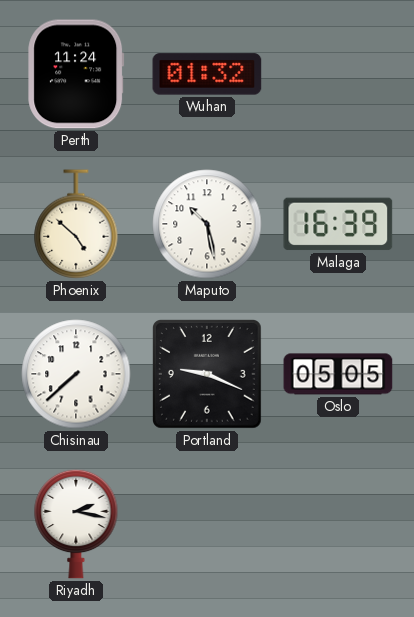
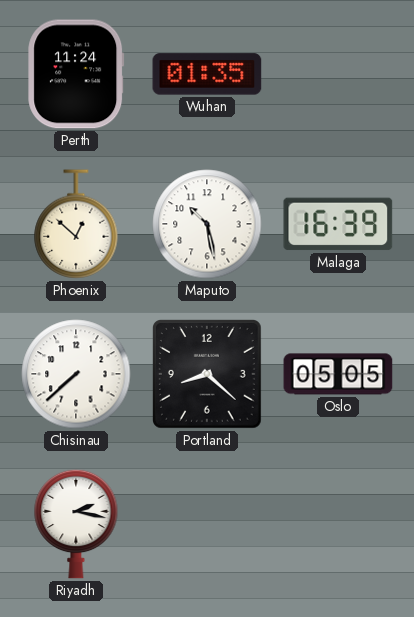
Wuhan: 01:32 -> 01:35 (207, 74)
Phoenix: 4:52 -> 12:52 (76, 224)
Portland: 9:19 -> 8:22 (208, 375)
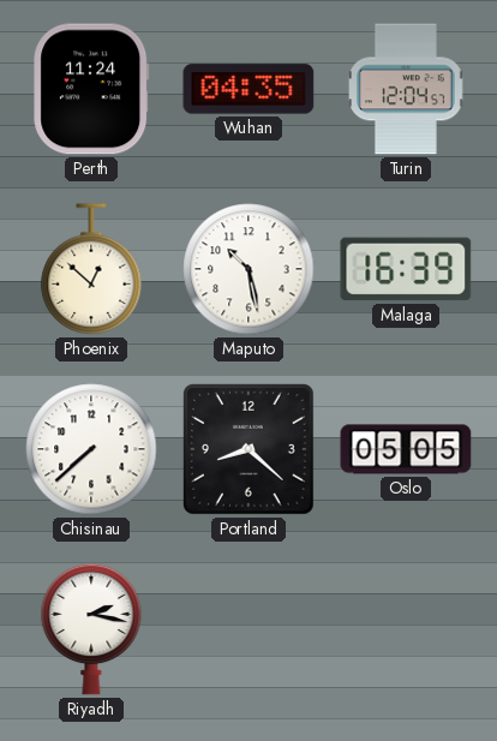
Wuhan: 01:35 -> 04:35 (248, 89)
Turin: none -> 12:04 (407, 89)
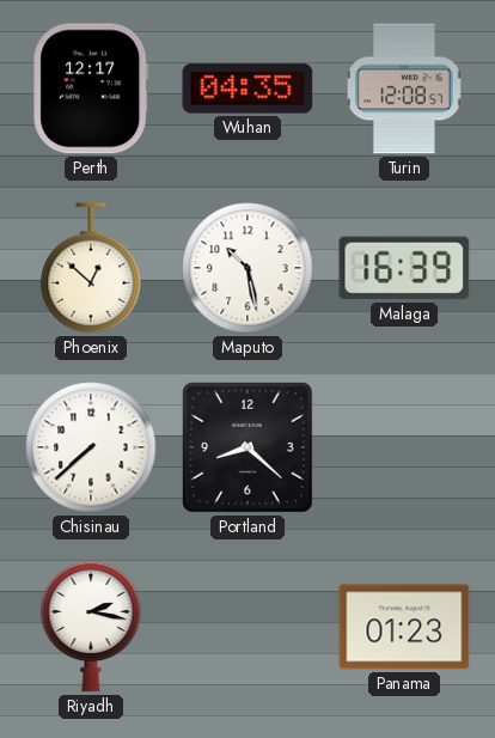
Perth: 11:24 -> 12:17 (91, 89)
Turin: 12:04 -> 12:08 (405, 89)
Oslo: 05:05 -> none (406, 449)
Panama: none -> 01:23 (404, 627)
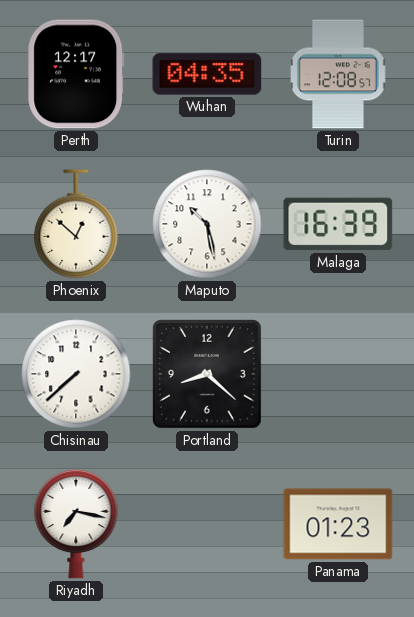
Riyadh: 2:17 -> 7:17 (76, 524)
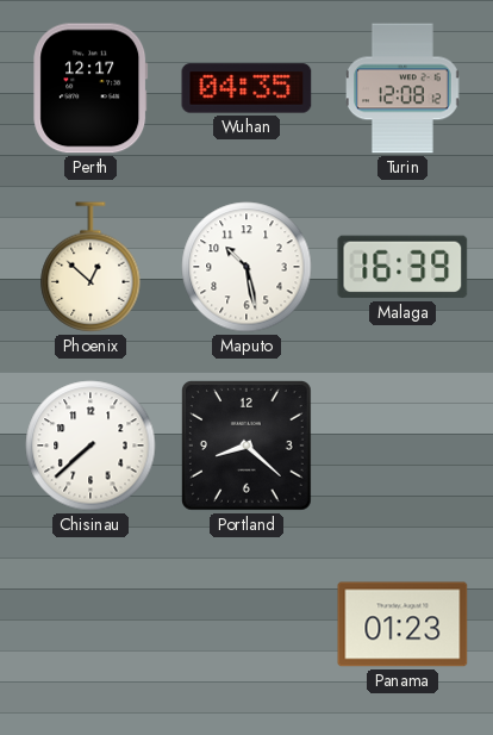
Turin: 12:08:57 -> 12:08:12 (404, 88)
Riyadh: 7:17 -> none (76, 524)
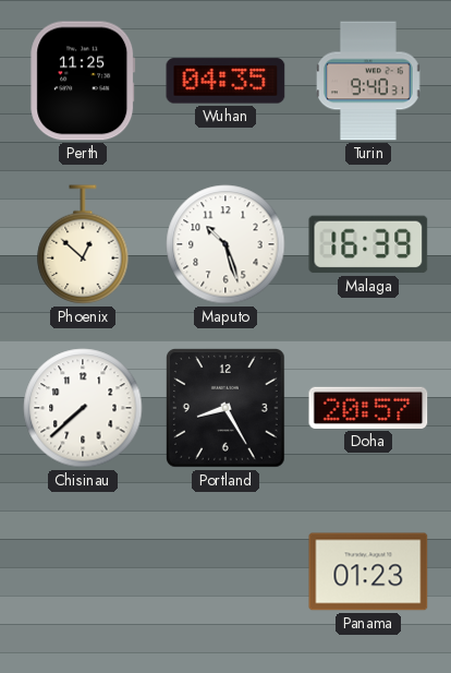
Perth: 12:17 -> 11:25 (83, 81)
Turin: 12:08 -> 9:40 (369, 81)
Maputo: 10:28 -> 10:27 (225, 244)
Portland: 8:22 -> 8:25 (227, 409)
Doha: none -> 20:57 (368, 408)
